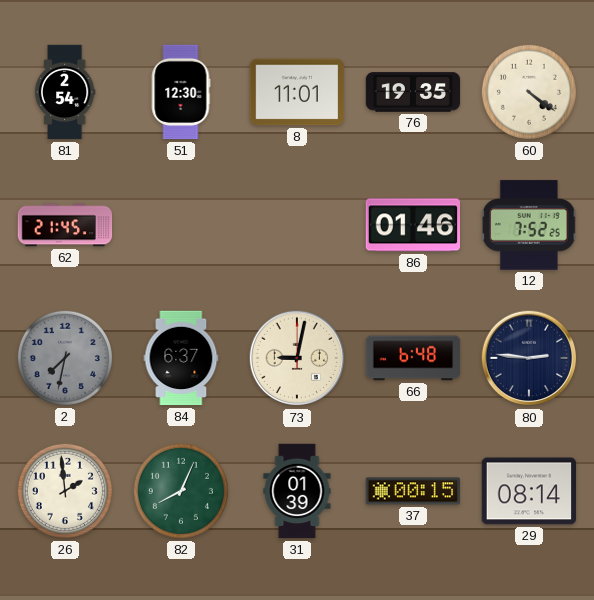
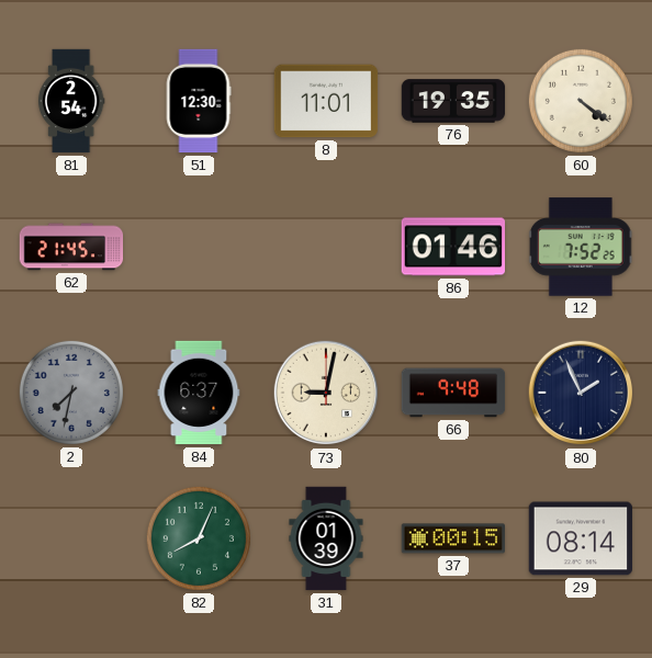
66: 6:48 -> 9:48 (453, 393)
80: 2:46 -> 1:56 (581, 393)
26: 1:59 -> none (65, 491)
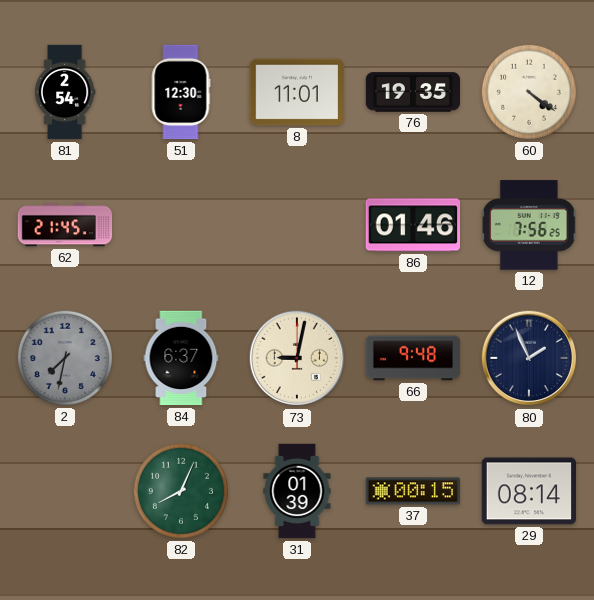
12: 7:52 -> 7:56 (529, 225)
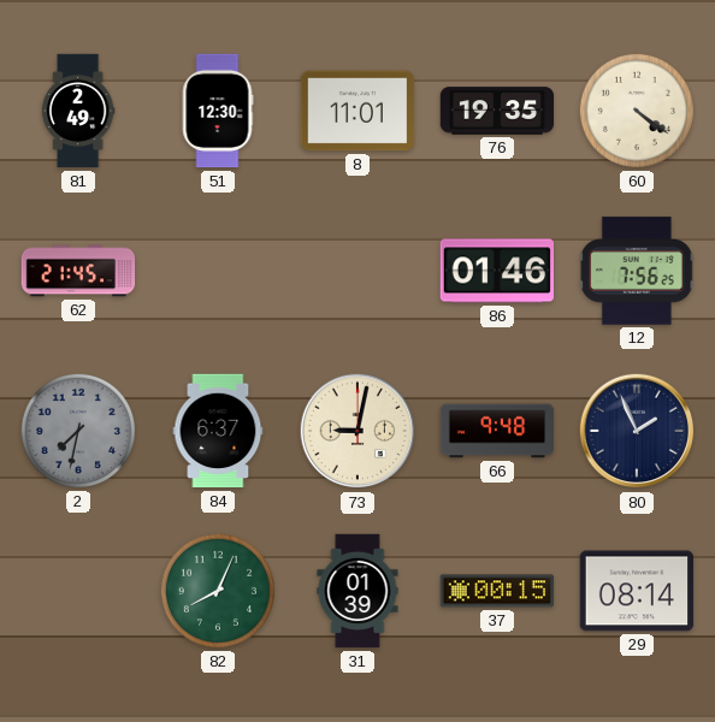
81: 2:54 -> 2:49 (78, 111)
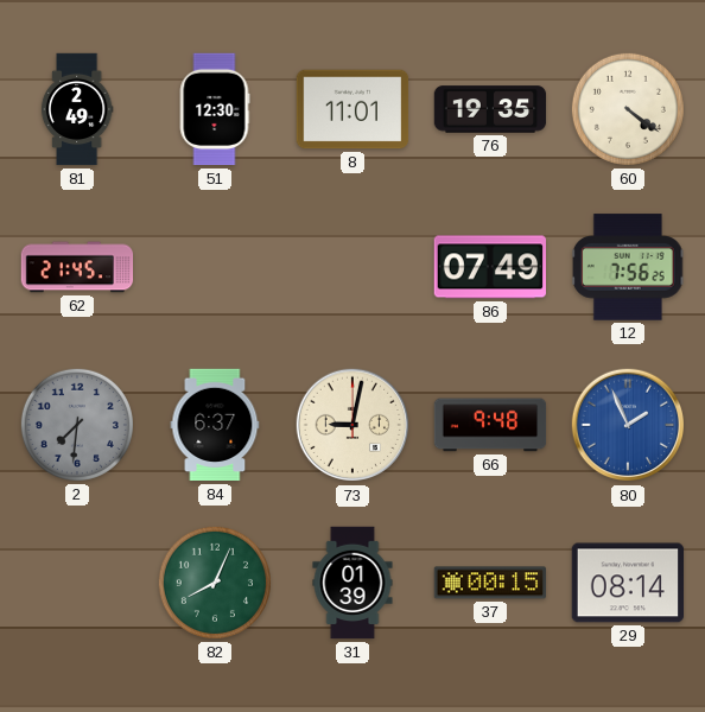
86: 01:46 -> 07:49 (490, 267)
2: 7:32 -> 7:31 (77, 425)
80 dial: navy -> blue (628, 425)
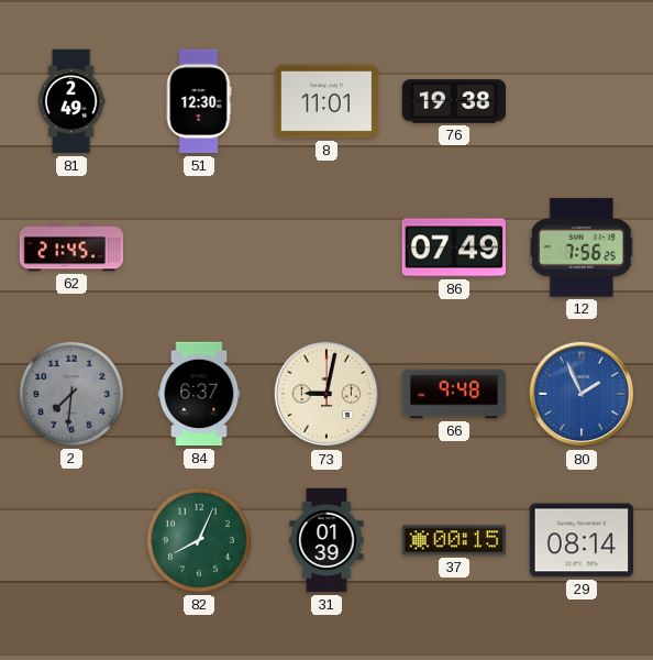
76: 19:35 -> 19:38 (454, 101)
60: 4:21 -> none (628, 109)
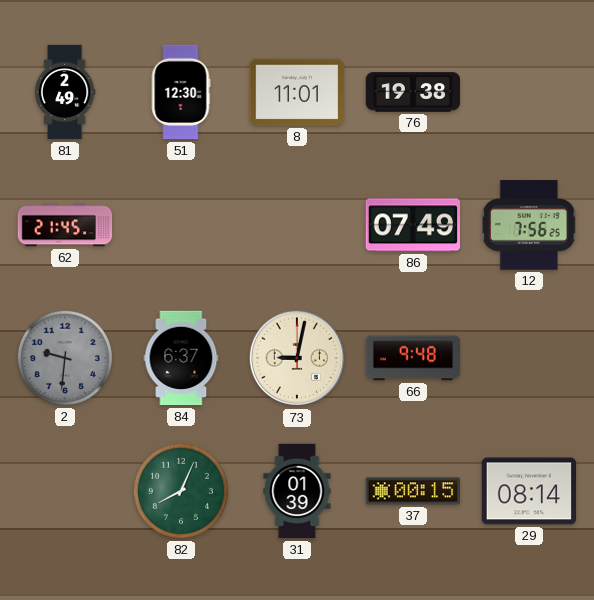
2: 7:31 -> 9:31 (65, 358)
80: 1:56 -> none (582, 394)
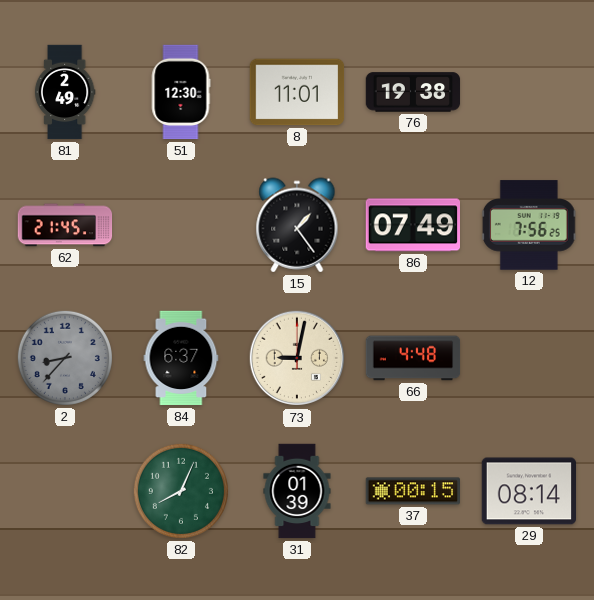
15: none -> 1:24 (297, 225)
2: 9:31 -> 8:37 (65, 358)
66: 9:48 -> 4:48 (413, 358)
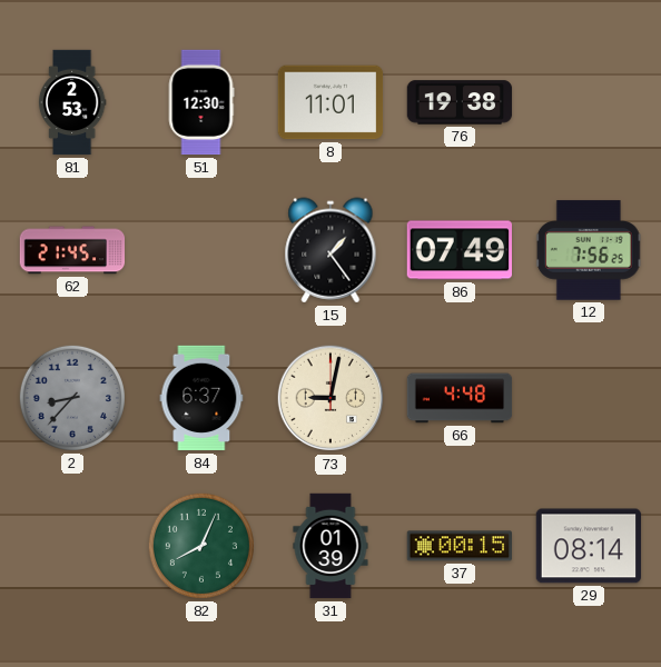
81: 2:49 -> 2:53 (72, 102)
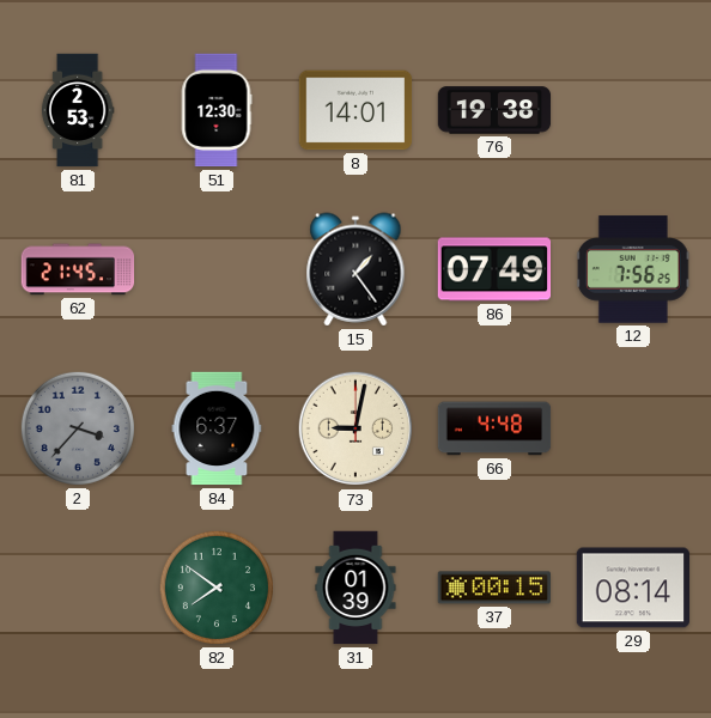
8: 11:01 -> 14:01 (355, 110)
2: 8:37 -> 3:37 (78, 428)
82: 8:04 -> 7:51 (217, 588)
